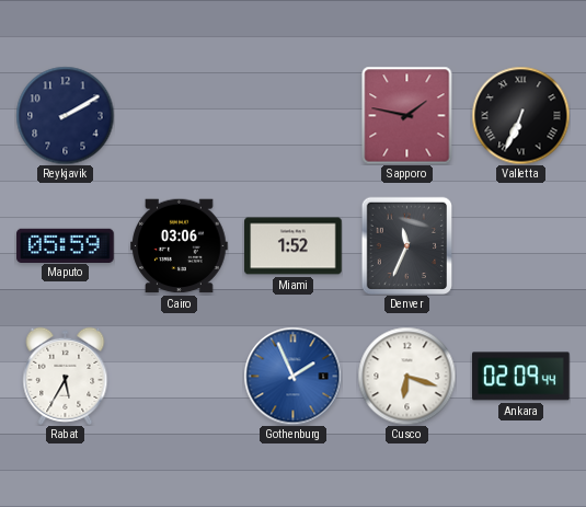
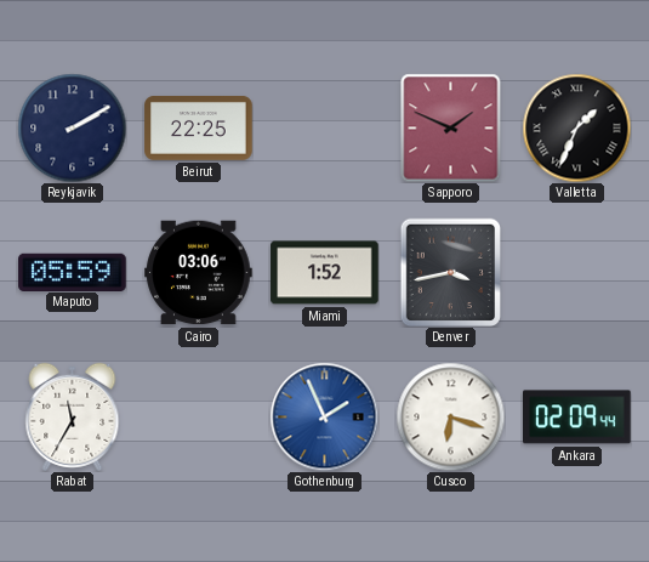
Beirut: none -> 22:25 (199, 129)
Sapporo: 1:47 -> 1:49 (451, 127)
Valletta: 6:34 -> 1:34 (576, 127)
Denver: 11:34 -> 3:43 (450, 272)
Rabat: 5:35 -> 11:35 (73, 416)
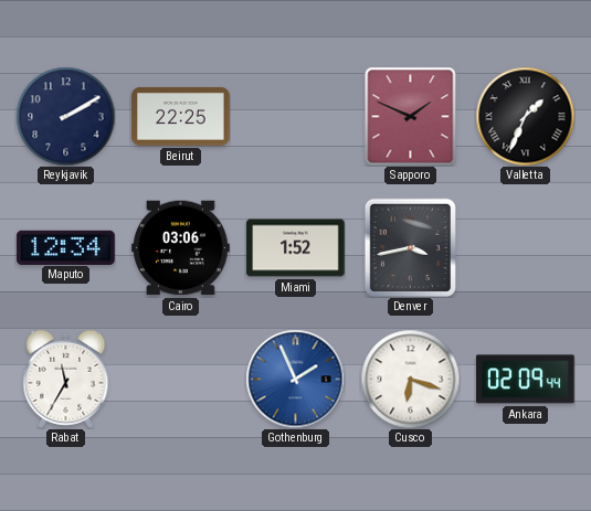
Maputo: 05:59 -> 12:34 (66, 247)
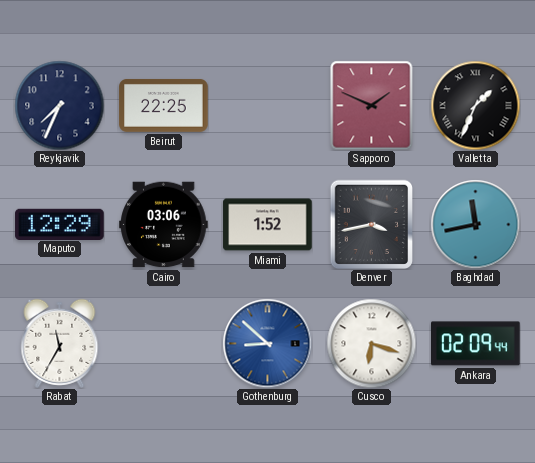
Reykjavik: 2:10 -> 7:34 (59, 105)
Maputo: 12:34 -> 12:29 (60, 224)
Baghdad: none -> 11:43 (475, 224)
Gothenburg: 1:56 -> 8:52 (267, 343)
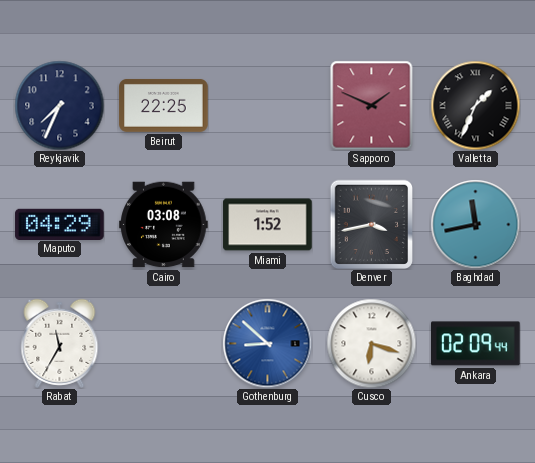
Maputo: 12:29 -> 04:29 (60, 224)
Cairo: 03:06 -> 03:08 (164, 225)
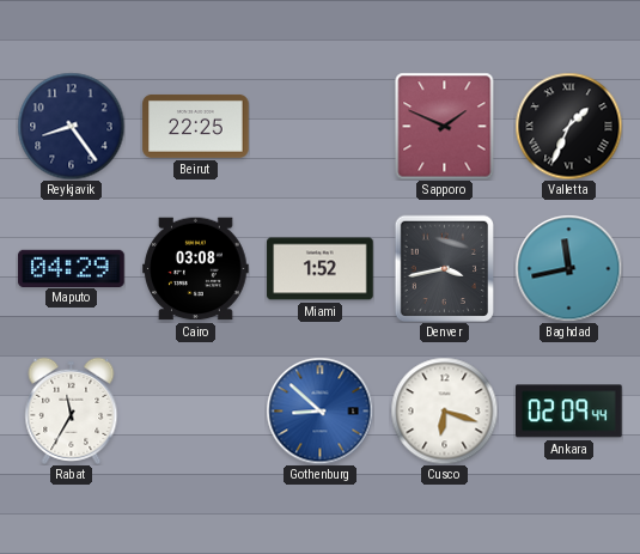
Reykjavik: 7:34 -> 8:24 (71, 126)
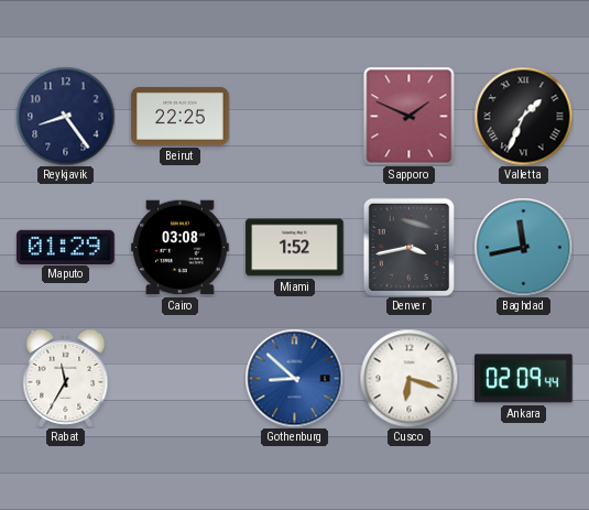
Maputo: 04:29 -> 01:29 (66, 247)
